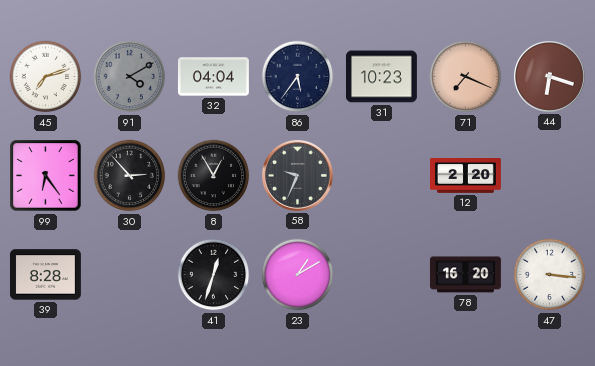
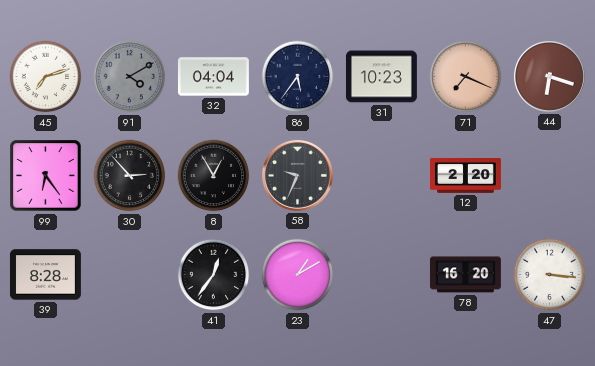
41: 12:33 -> 12:36 (214, 275)
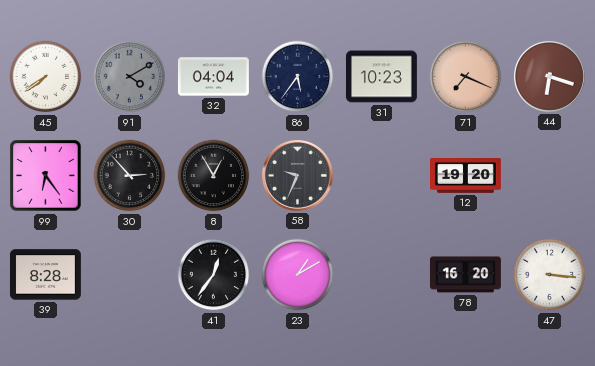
45: 7:12 -> 7:39 (46, 77)
12: 2:20 -> 19:20 (466, 176)
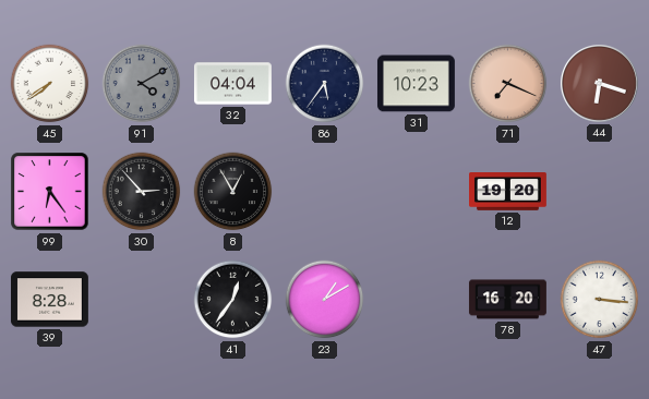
58: 9:34 -> none (297, 175)
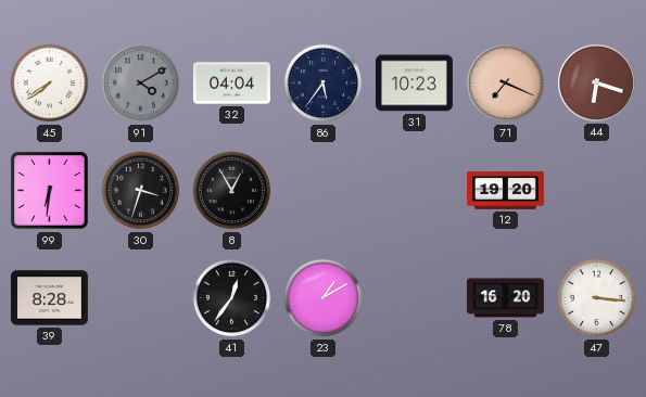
99: 6:24 -> 6:31 (50, 191)
30: 2:53 -> 3:33 (141, 191)
